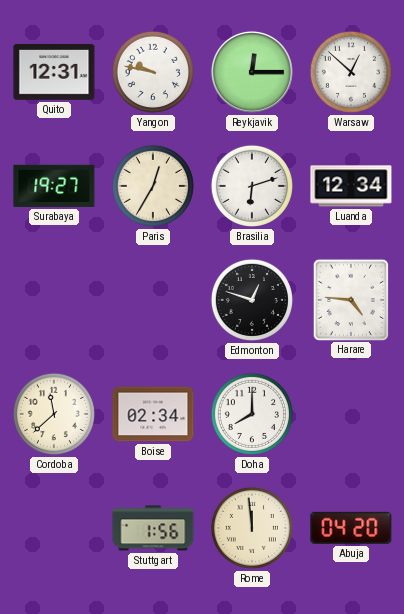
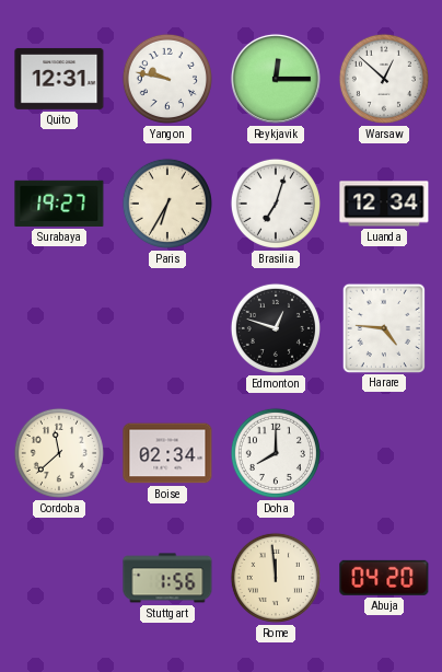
Paris: 12:35 -> 6:35 (167, 204)
Brasilia: 6:12 -> 7:03 (276, 204)
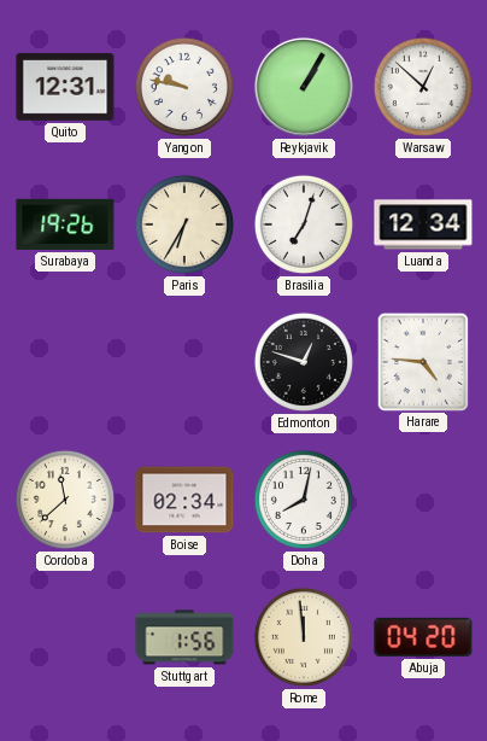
Reykjavik: 12:15 -> 1:05 (304, 87)
Surabaya: 19:27 -> 19:26 (65, 224)
Doha: 8:00 -> 8:02 (304, 500)
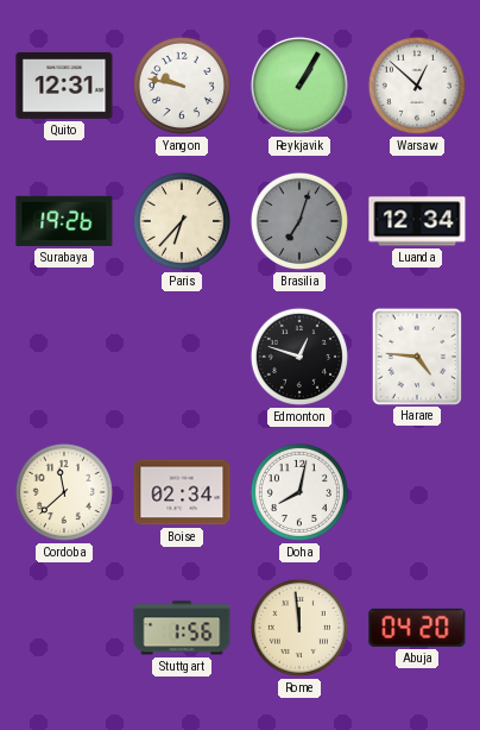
Paris: 6:35 -> 6:37 (182, 221)
Brasilia dial: white -> grey (299, 221)
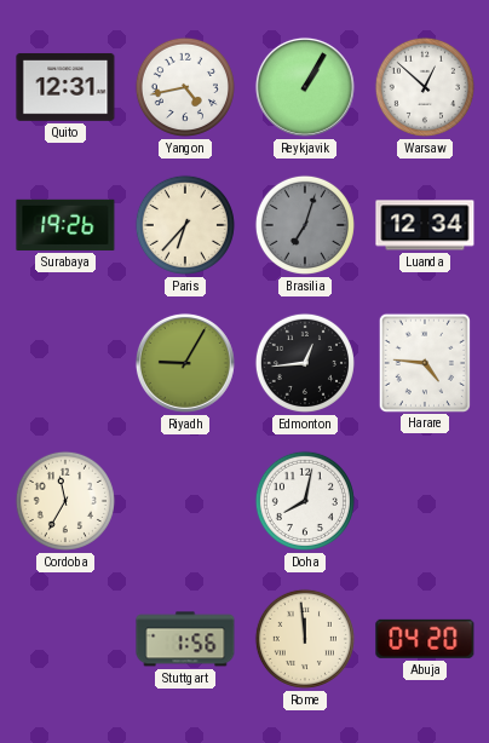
Yangon: 9:47 -> 4:43 (185, 87)
Riyadh: none -> 9:05 (185, 363)
Edmonton: 12:48 -> 12:44 (305, 363)
Cordoba: 11:38 -> 11:35 (65, 501)
Boise: 02:34 -> none (182, 492)
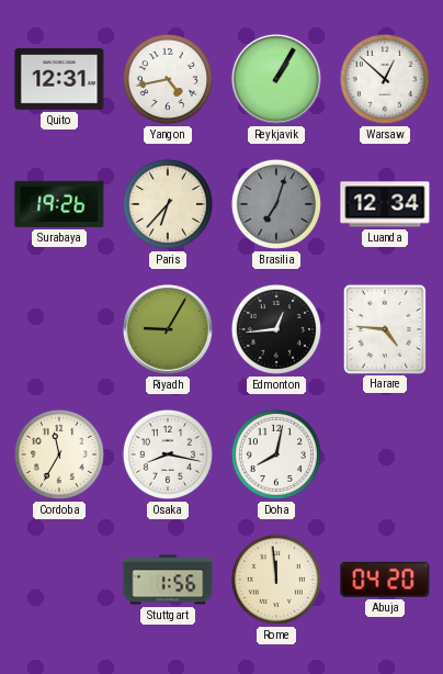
Osaka: none -> 8:17 (168, 454)
